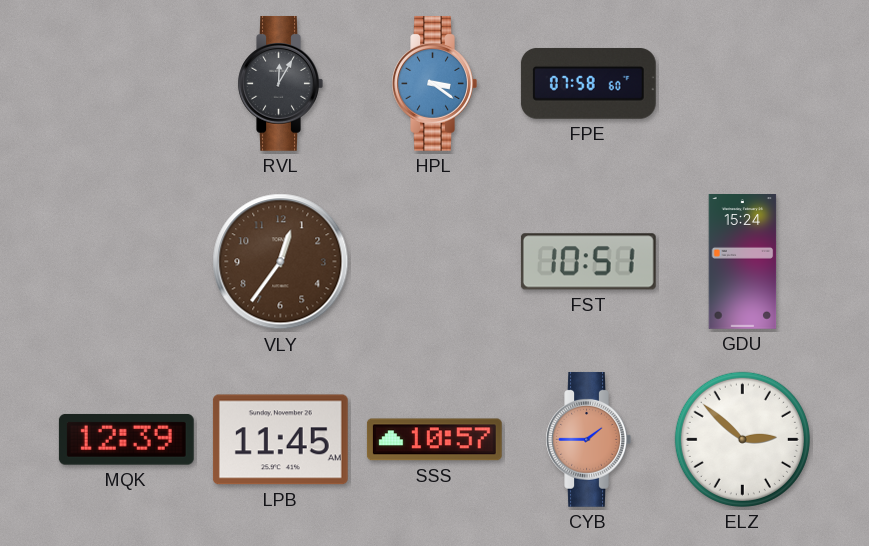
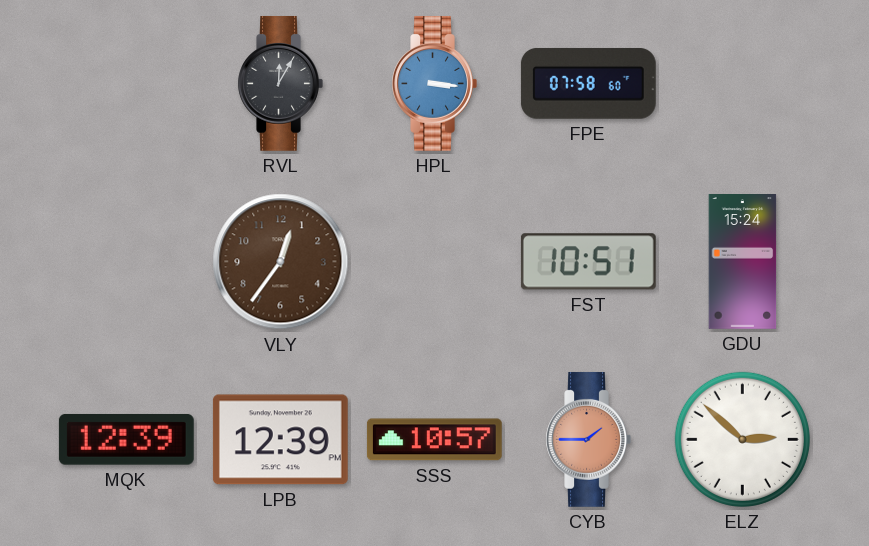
HPL: 3:21 -> 3:16 (434, 83)
LPB: 11:45 -> 12:39 (280, 440)
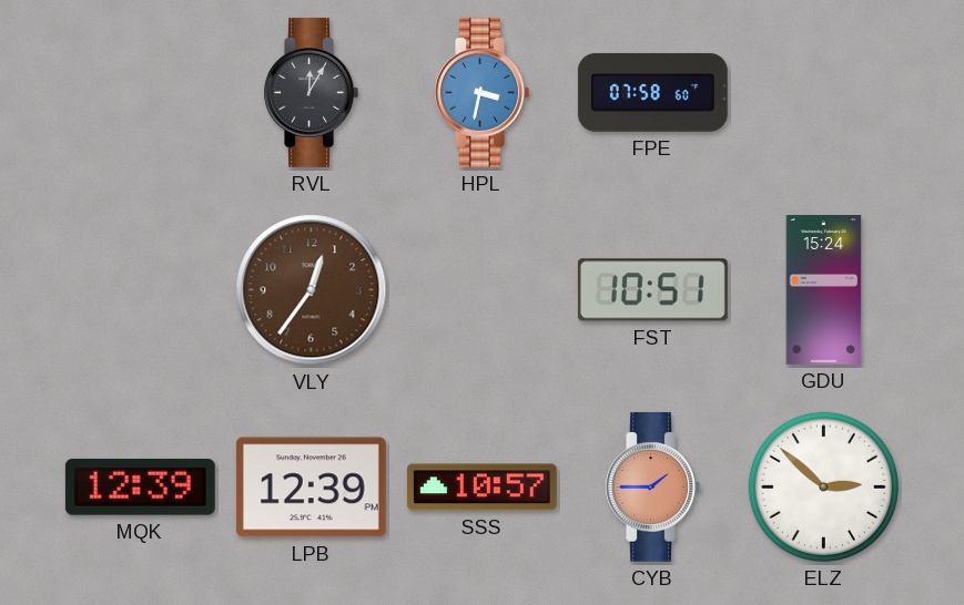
HPL: 3:16 -> 3:32 (481, 92)
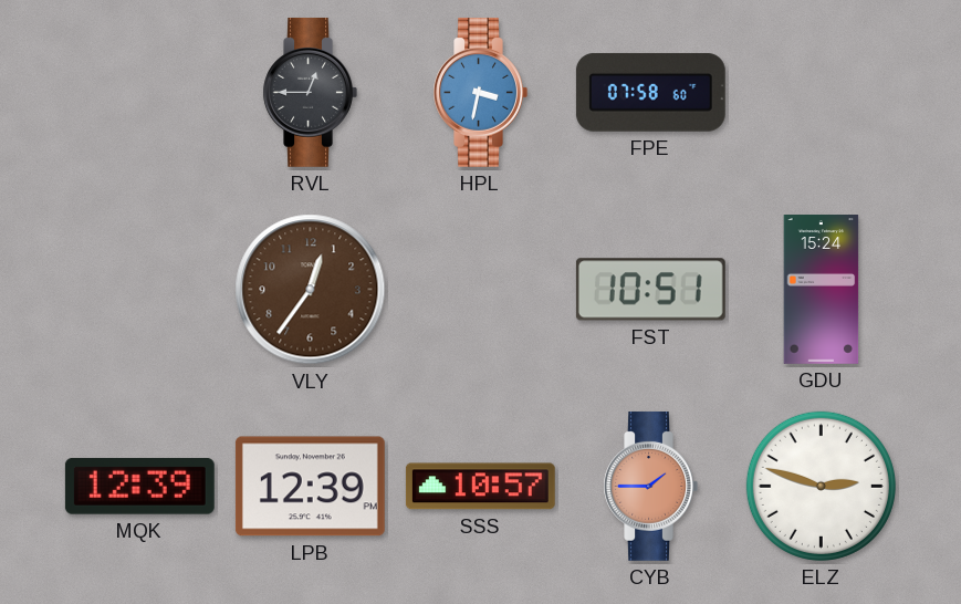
RVL: 12:05 -> 12:45 (310, 92)
ELZ: 2:52 -> 2:48 (821, 486)
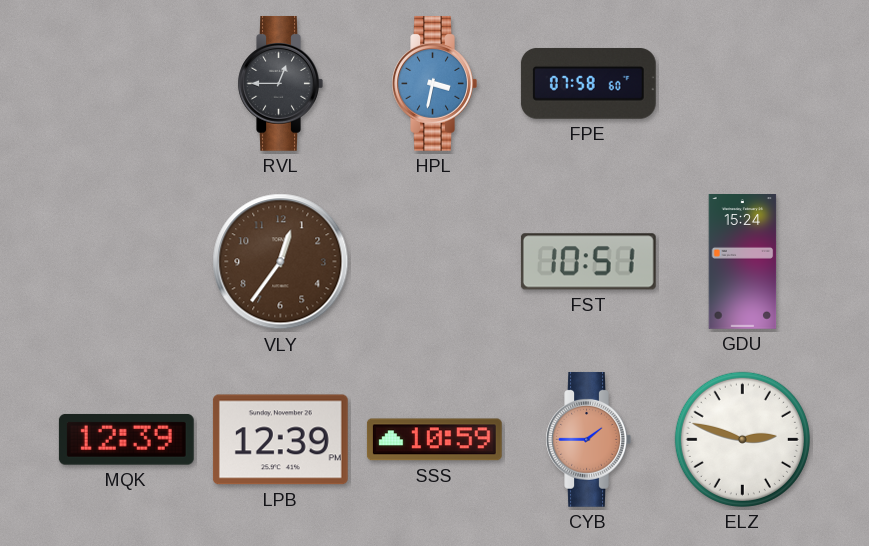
SSS: 10:57 -> 10:59 (434, 440)
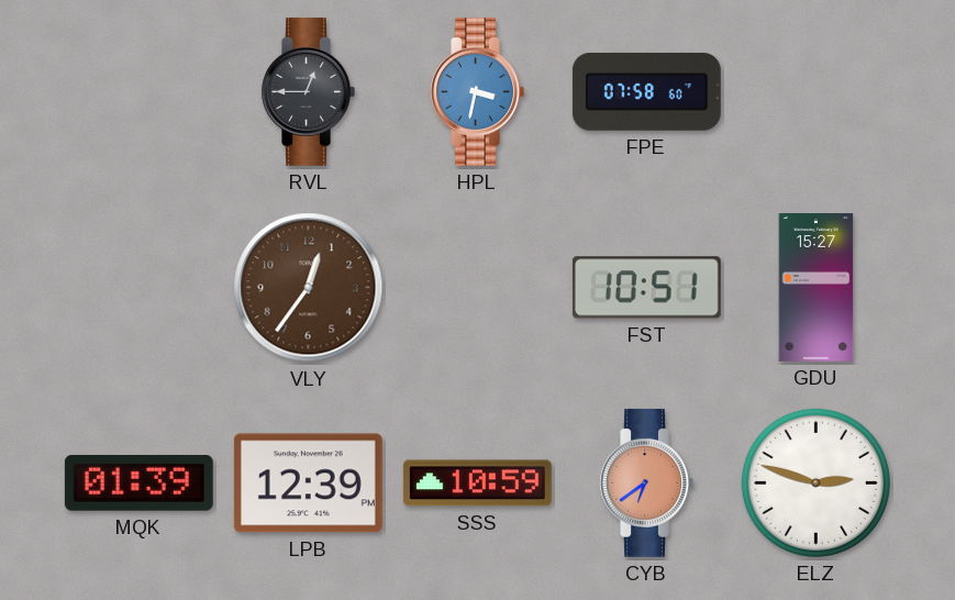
GDU: 15:24 -> 15:27 (817, 288)
MQK: 12:39 -> 01:39 (138, 482)
CYB: 1:45 -> 6:39 (646, 482)
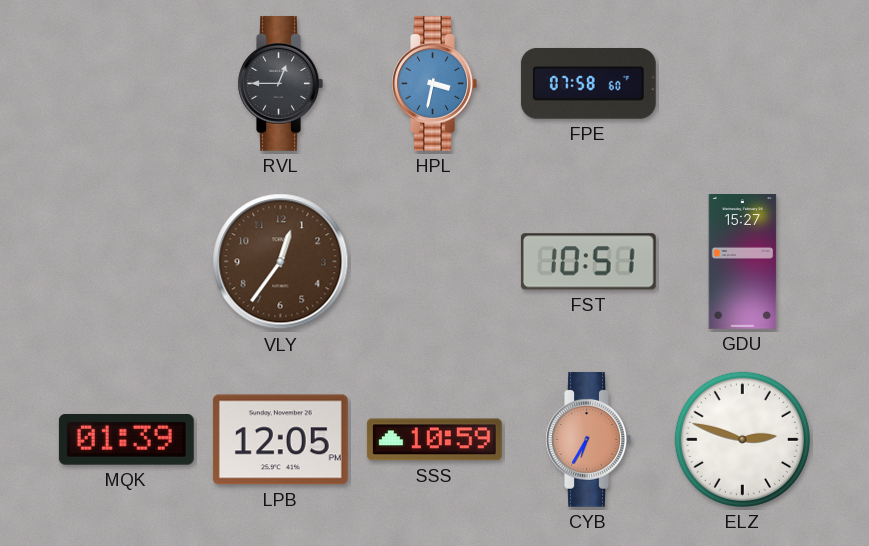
LPB: 12:39 -> 12:05 (280, 440)
CYB: 6:39 -> 6:35 (588, 439)
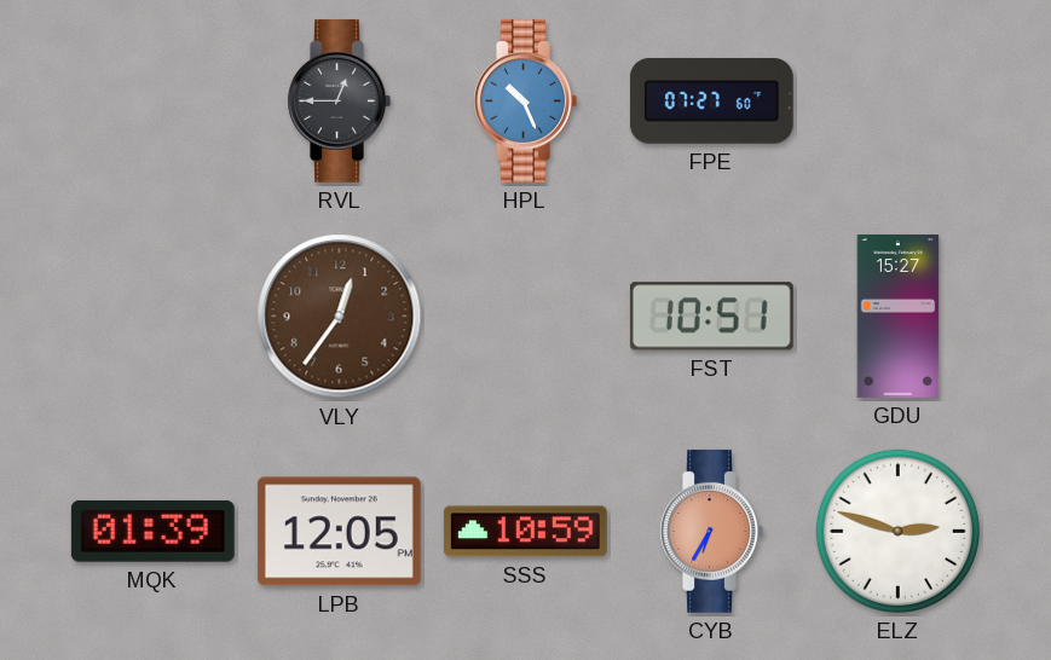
HPL: 3:32 -> 10:26 (525, 100)
FPE: 07:58 -> 07:27 (711, 100)
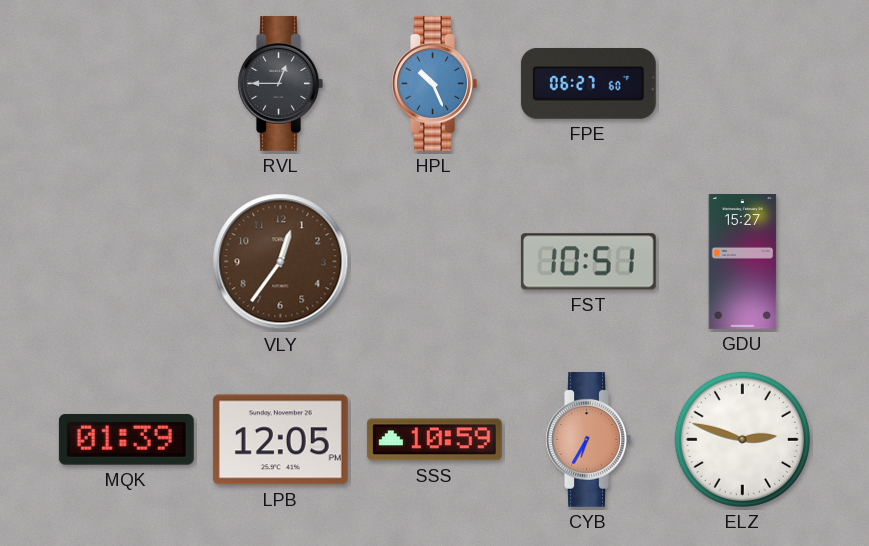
FPE: 07:27 -> 06:27 (588, 83)
